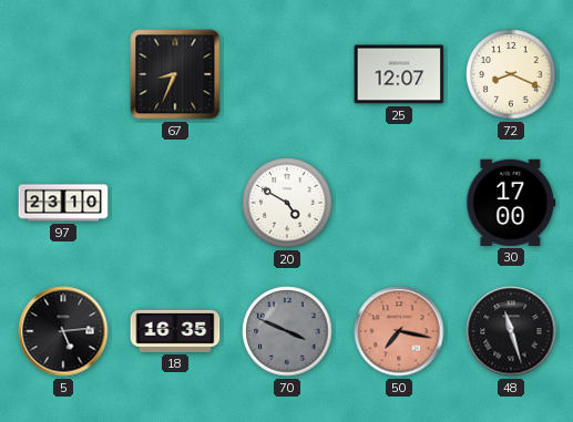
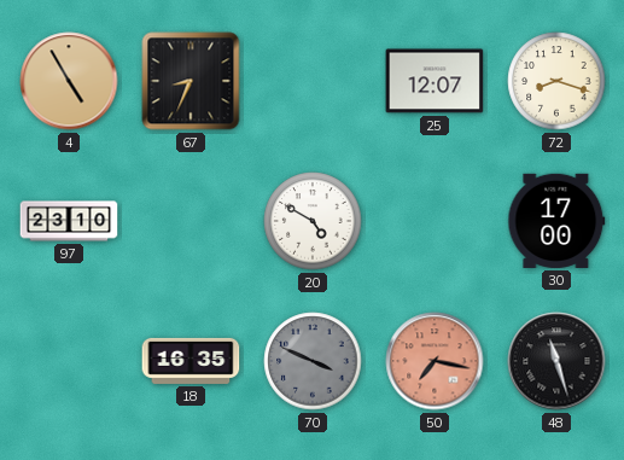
4: none -> 4:55 (69, 81)
72: 8:19 -> 8:18 (556, 81)
5: 5:14 -> none (63, 331)
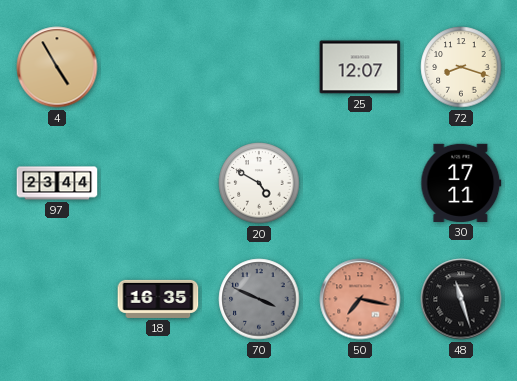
67: 8:34 -> none (191, 81)
97: 23:10 -> 23:44 (57, 183)
30: 17:00 -> 17:11 (461, 183)
